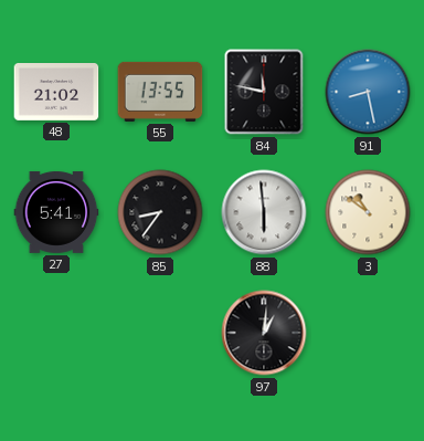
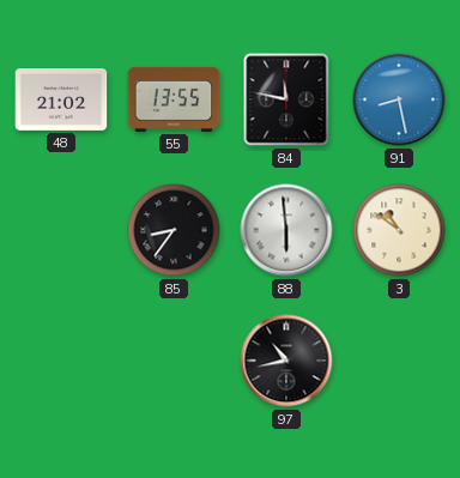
27: 5:41 -> none (56, 212)
97: 1:01 -> 10:43 (286, 361)
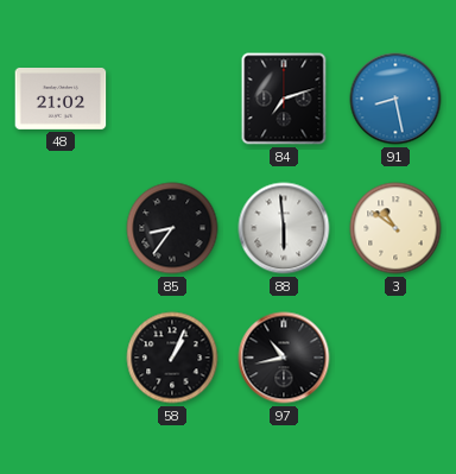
55: 13:55 -> none (174, 99)
84: 11:47 -> 7:12 (284, 99)
58: none -> 1:04 (172, 358)
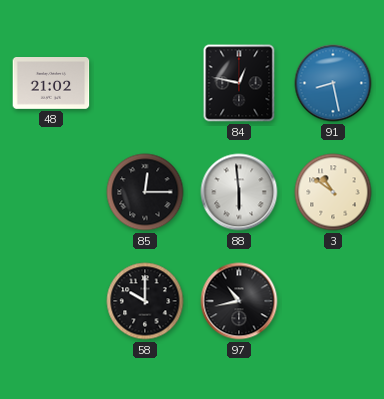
84: 7:12 -> 12:47 (239, 83)
85: 8:36 -> 12:15 (145, 192)
58: 1:04 -> 10:00 (145, 301)
